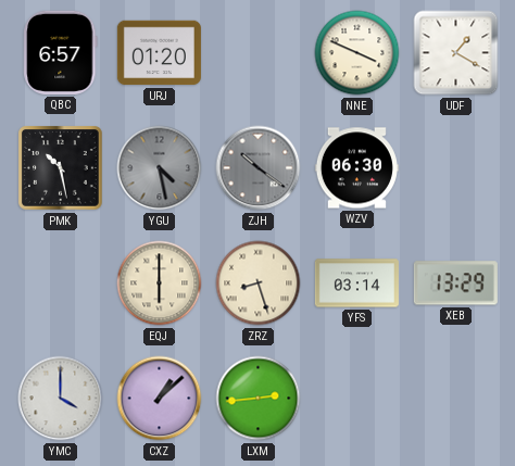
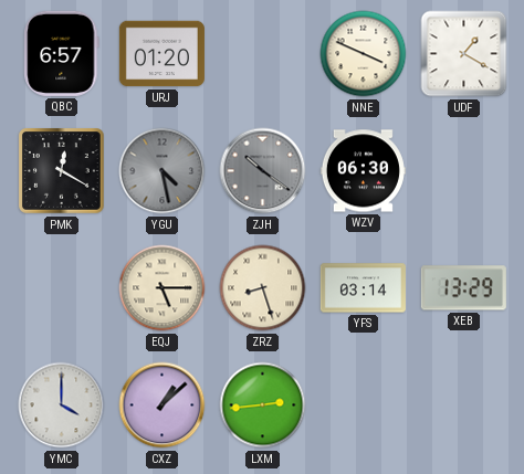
PMK: 10:28 -> 12:20 (62, 171)
EQJ: 6:00 -> 5:15 (163, 288)
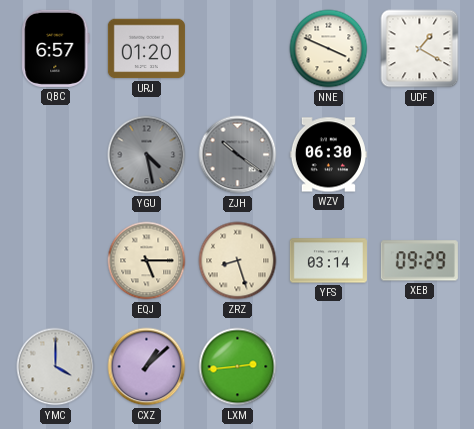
PMK: 12:20 -> none (62, 171)
XEB: 13:29 -> 09:29 (419, 261)
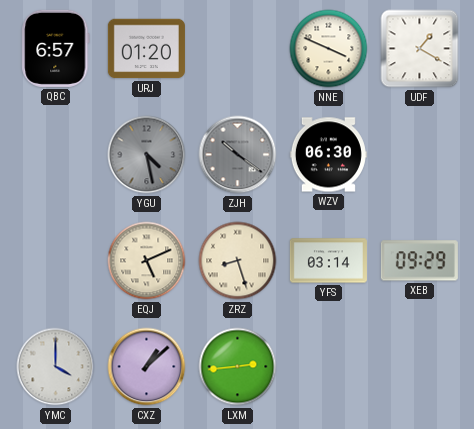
EQJ: 5:15 -> 5:11 (147, 261)
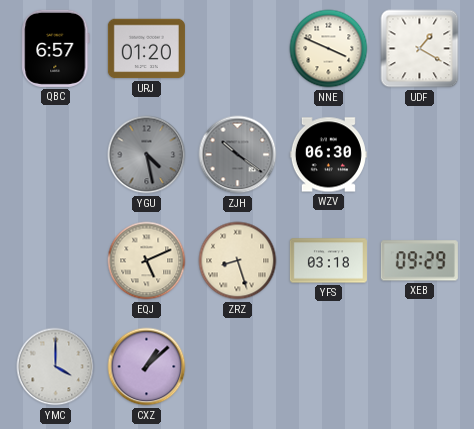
YFS: 03:14 -> 03:18 (328, 261)
LXM: 2:44 -> none (238, 367)
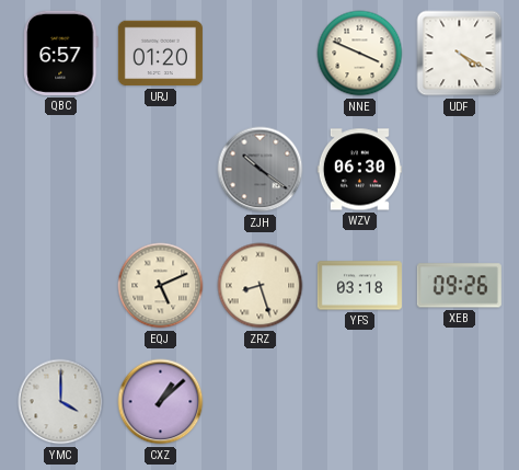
UDF: 1:20 -> 4:20 (460, 54)
YGU: 4:28 -> none (147, 155)
XEB: 09:29 -> 09:26 (459, 286)
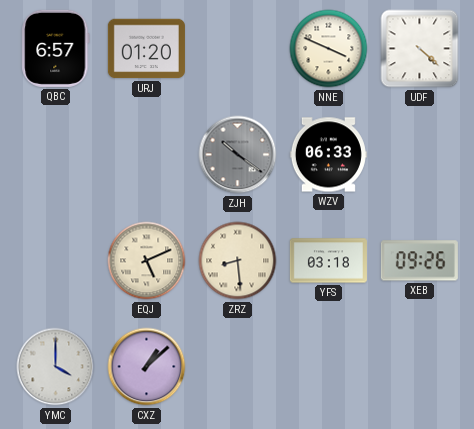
UDF: 4:20 -> 4:22 (420, 49)
WZV: 06:30 -> 06:33 (328, 155)
ZRZ: 8:27 -> 8:29 (238, 261)
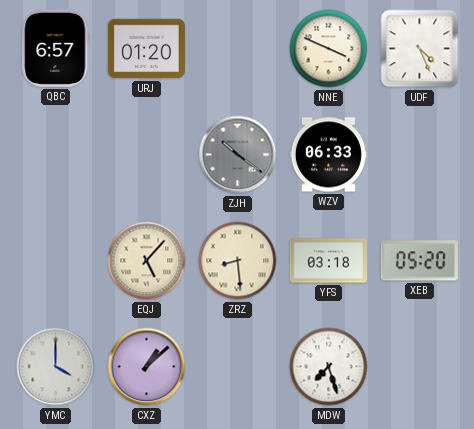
UDF: 4:22 -> 4:26 (420, 49)
EQJ: 5:11 -> 5:07 (147, 261)
XEB: 09:26 -> 05:20 (419, 261)
MDW: none -> 7:27 (329, 367)
